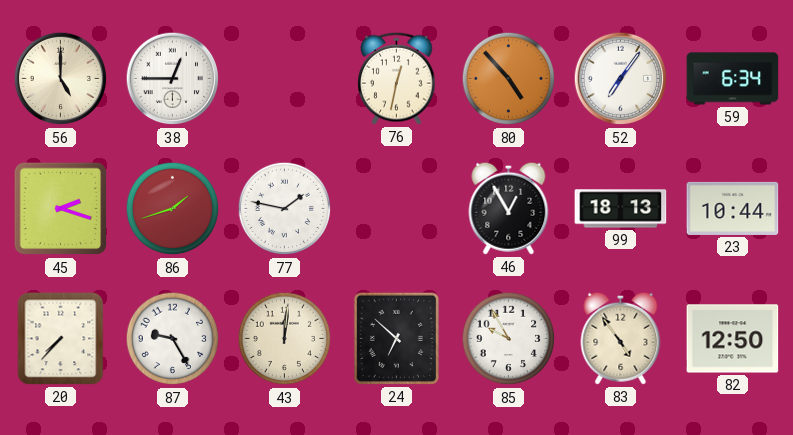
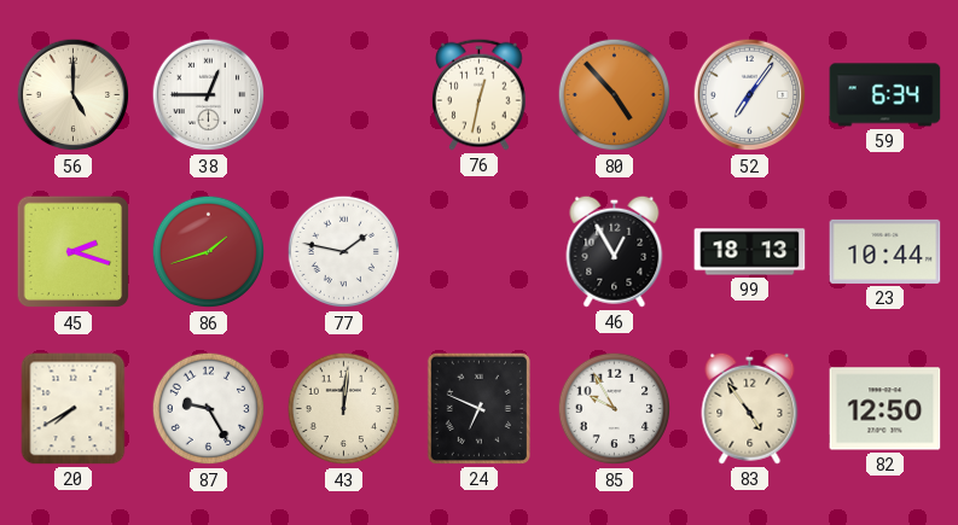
20: 7:37 -> 7:40 (74, 409)
24: 6:52 -> 6:49 (478, 408)
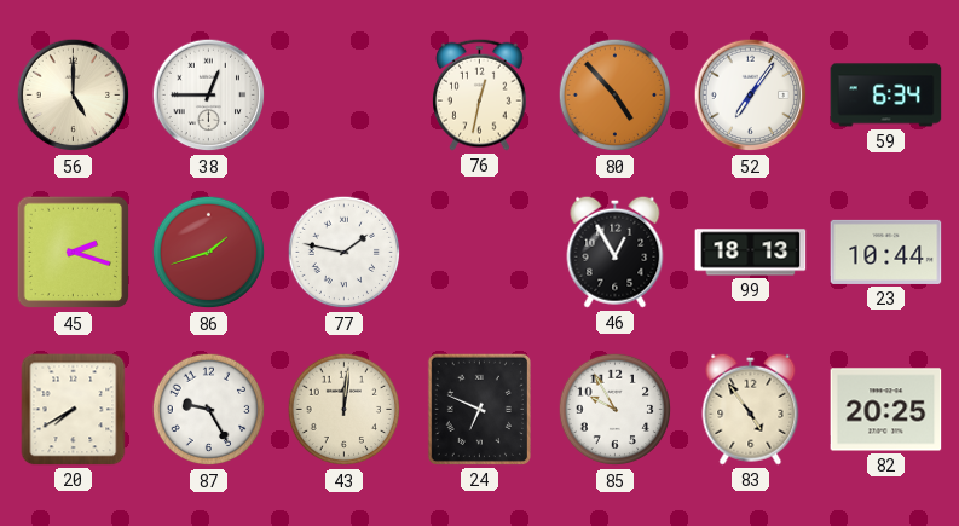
82: 12:50 -> 20:25 (886, 410)
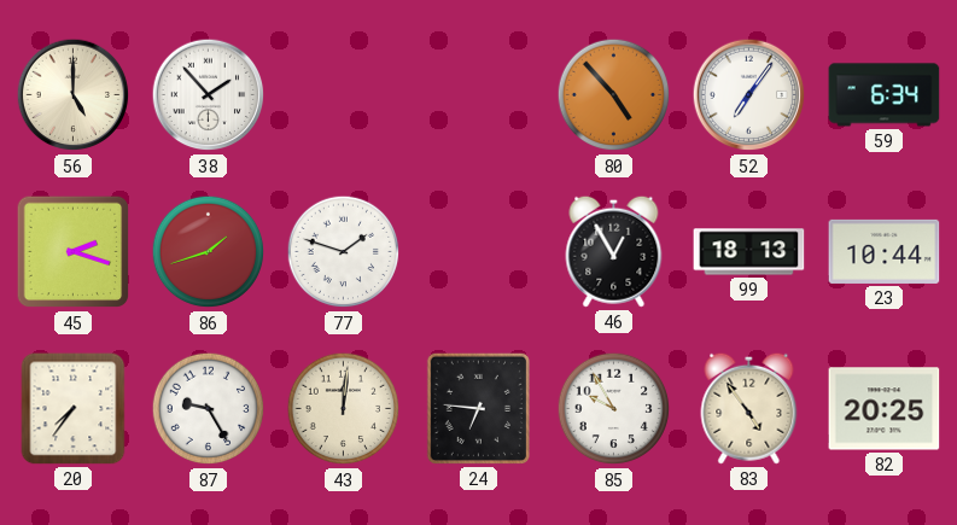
38: 12:45 -> 1:53 (209, 95)
76: 12:32 -> none (480, 94)
77: 1:47 -> 1:48 (344, 252)
20: 7:40 -> 7:36 (74, 409)
24: 6:49 -> 6:46 (478, 408)
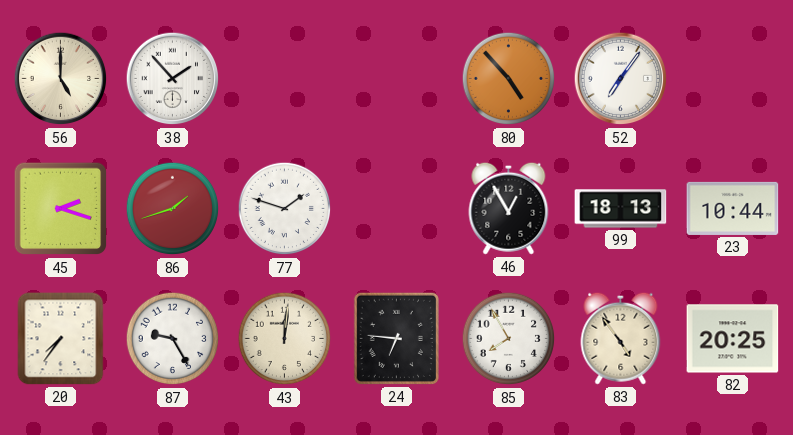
59: 6:34 -> none (885, 95)
85: 9:55 -> 7:55 (509, 339)
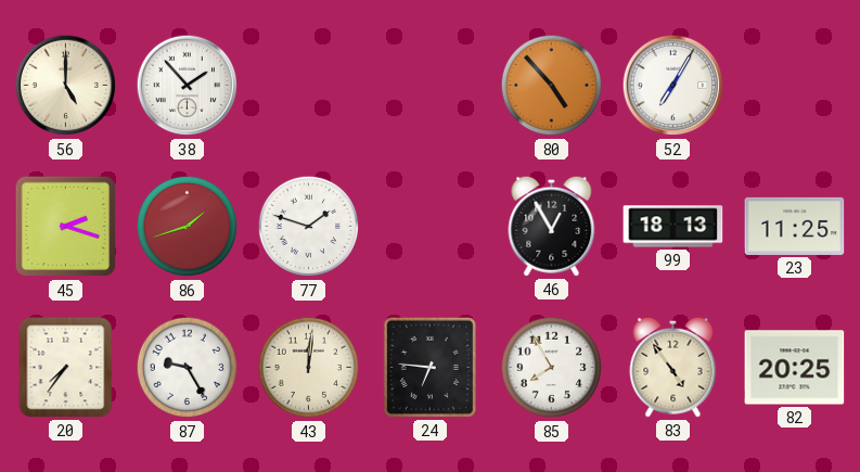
52: 7:06 -> 7:05 (673, 86)
23: 10:44 -> 11:25 (795, 226)
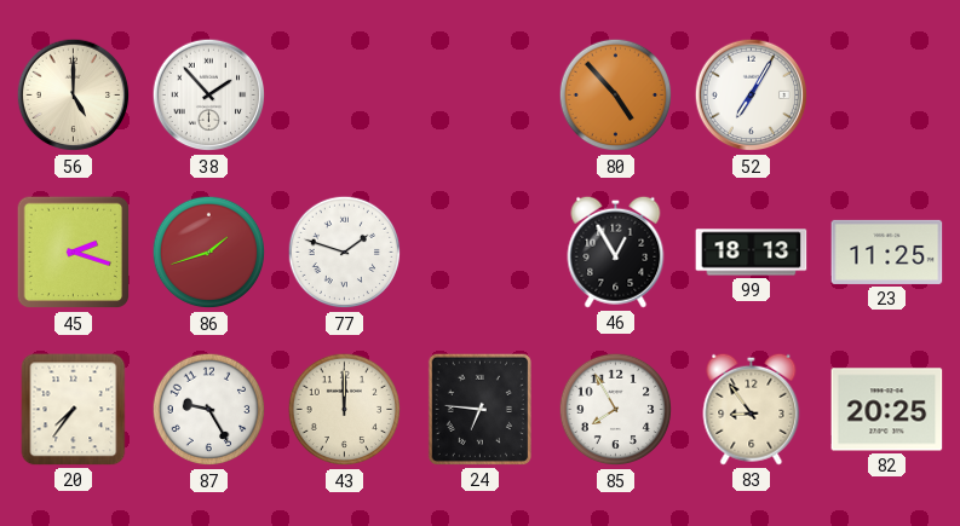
43: 12:01 -> 12:00 (345, 410)
83: 4:54 -> 8:54 (752, 409)
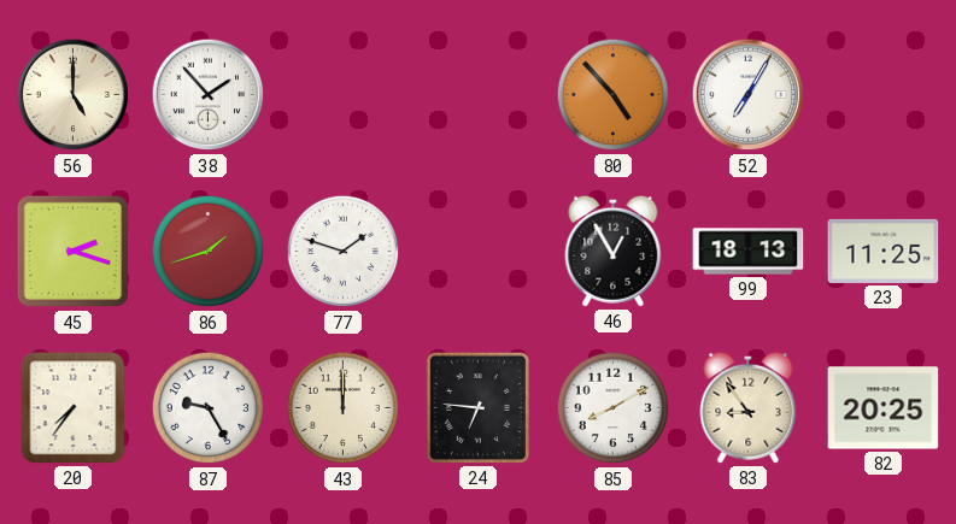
85: 7:55 -> 8:10 (614, 408)
